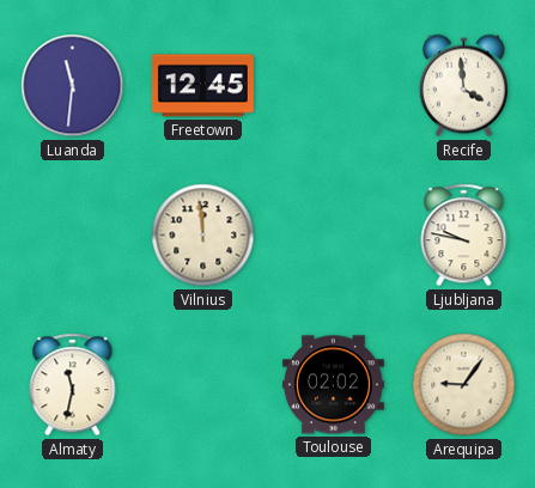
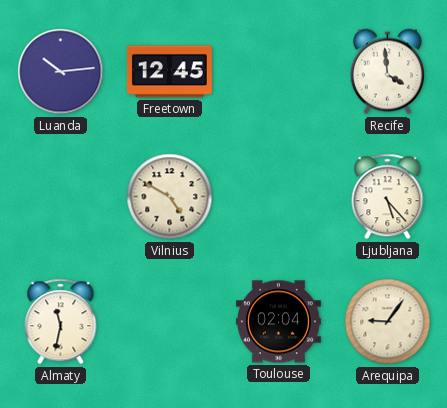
Luanda: 11:31 -> 10:14 (61, 72)
Vilnius: 11:59 -> 4:50 (170, 197)
Ljubljana: 9:47 -> 5:23 (388, 197)
Toulouse: 02:02 -> 02:04 (278, 322)
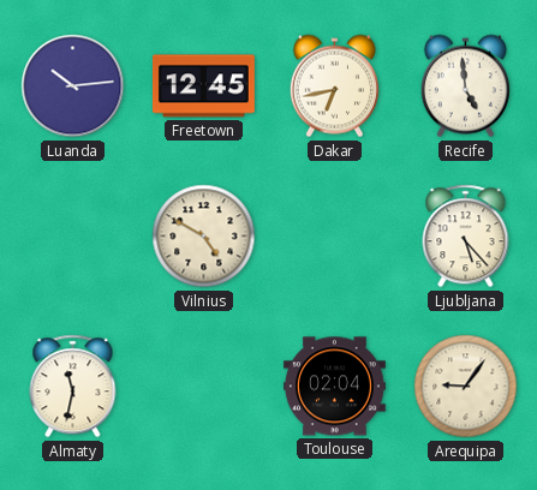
Dakar: none -> 6:43 (334, 86)
Recife: 3:59 -> 4:59 (465, 86)
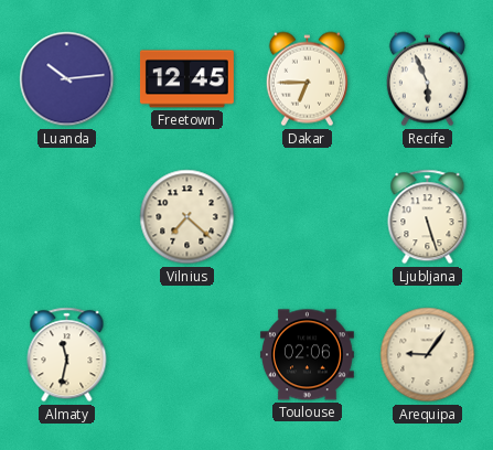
Dakar: 6:43 -> 6:45 (307, 79)
Recife: 4:59 -> 5:56 (427, 79)
Vilnius: 4:50 -> 7:22 (187, 217)
Ljubljana: 5:23 -> 5:27 (428, 217)
Toulouse: 02:04 -> 02:06 (307, 355)
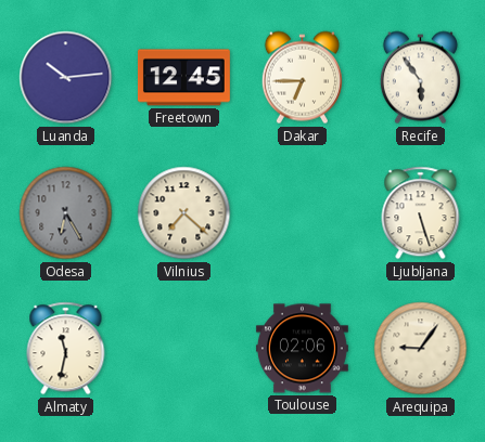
Recife: 5:56 -> 5:54 (420, 78)
Odesa: none -> 6:25 (66, 213)
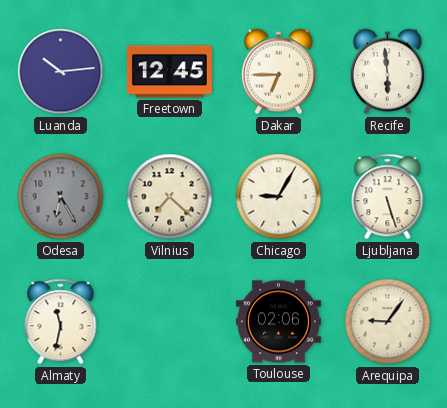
Recife: 5:54 -> 5:59 (387, 72)
Chicago: none -> 9:05 (279, 197)
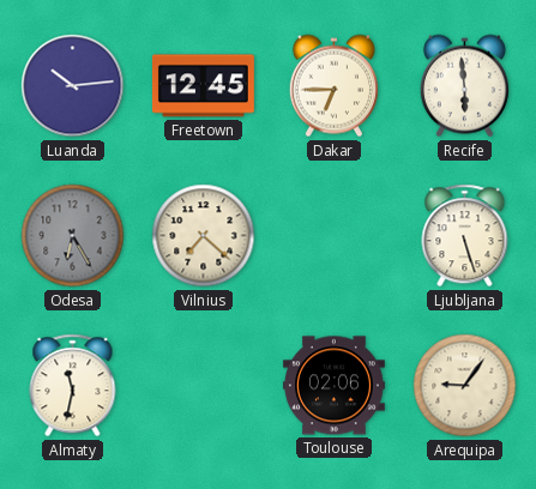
Chicago: 9:05 -> none (279, 197)
